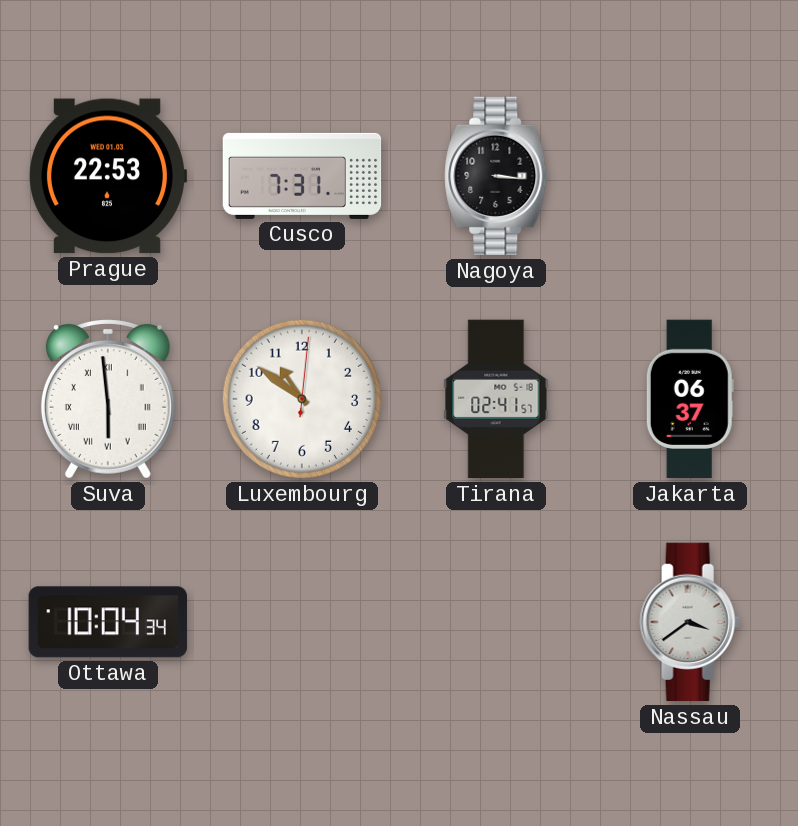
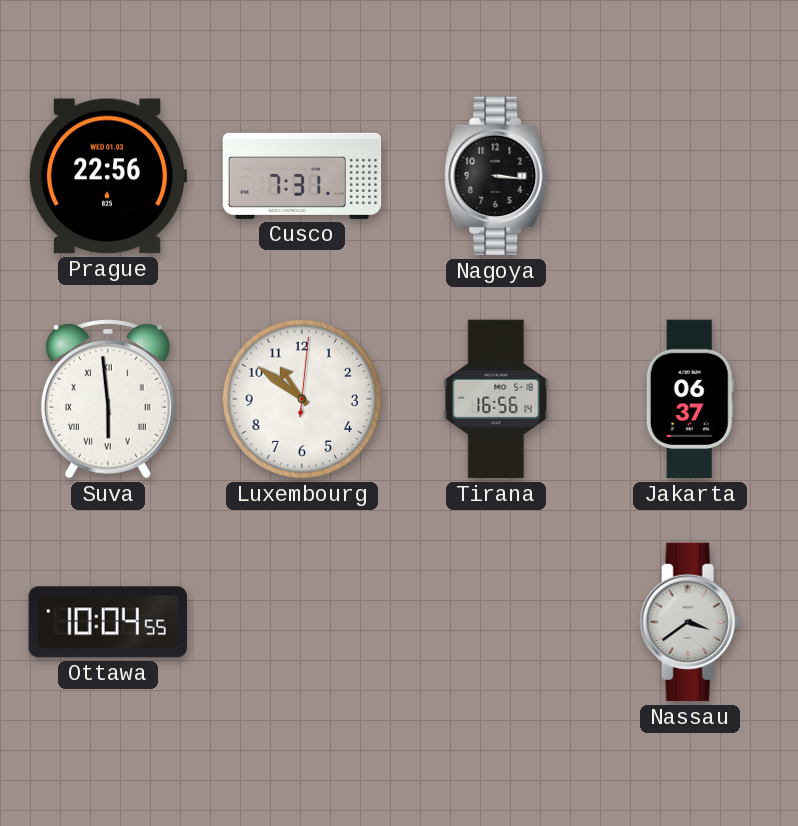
Prague: 22:53 -> 22:56 (107, 176)
Tirana: 02:41 -> 16:56 (496, 399)
Ottawa: 10:04:34 -> 10:04:55 (108, 622)
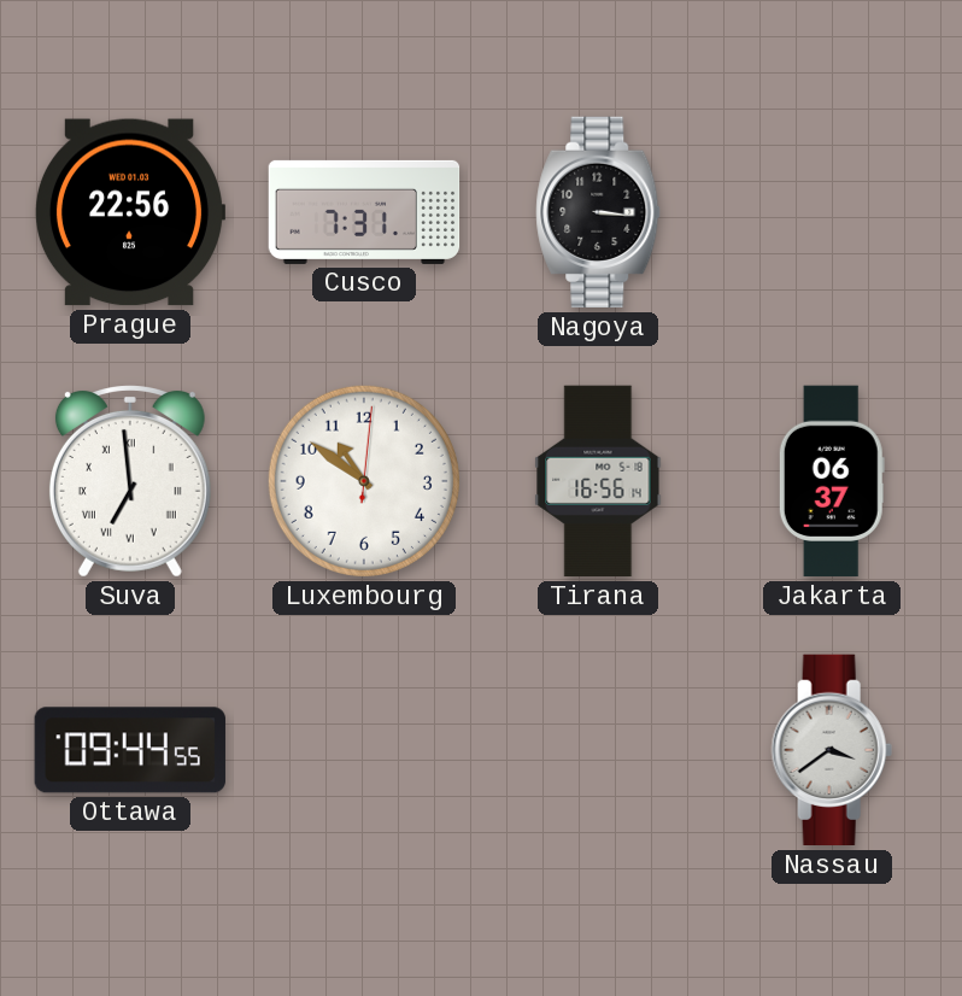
Suva: 5:59 -> 6:59 (130, 482)
Ottawa: 10:04 -> 09:44 (130, 750)
